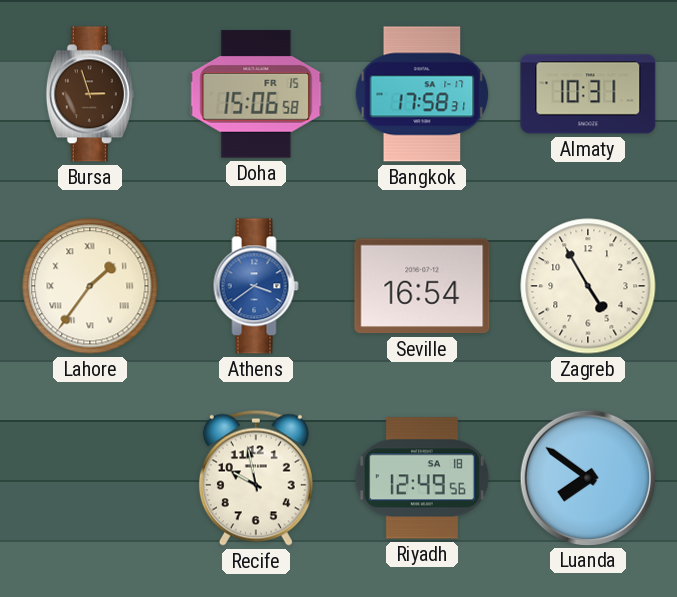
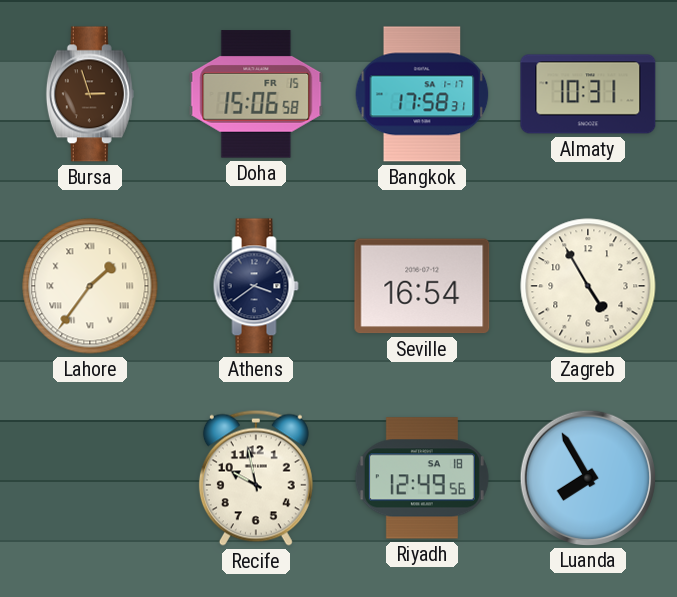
Athens dial: blue -> navy (256, 286)
Luanda: 7:51 -> 7:55 (587, 477)
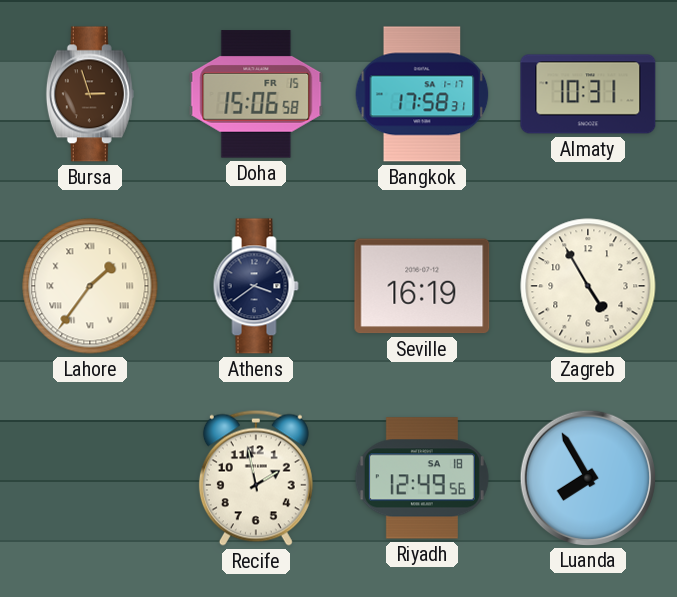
Seville: 16:54 -> 16:19 (422, 286)
Recife: 9:58 -> 1:58 (256, 478)
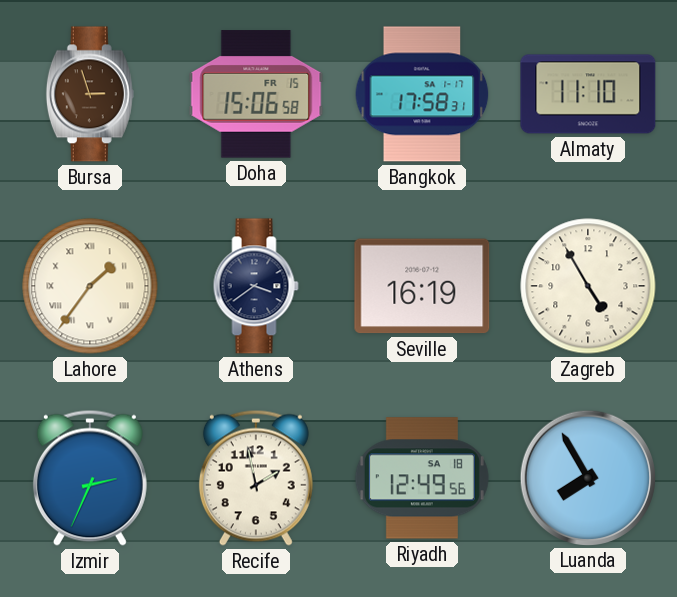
Almaty: 10:31 -> 11:10 (588, 94)
Izmir: none -> 2:34 (90, 478)
